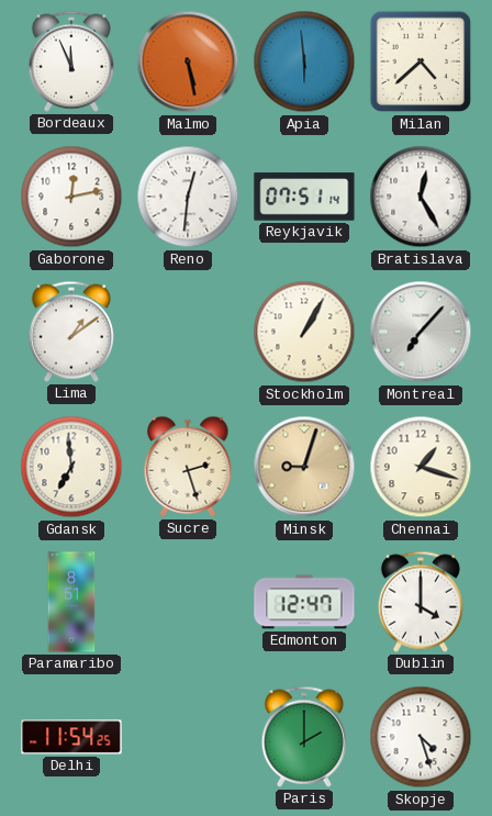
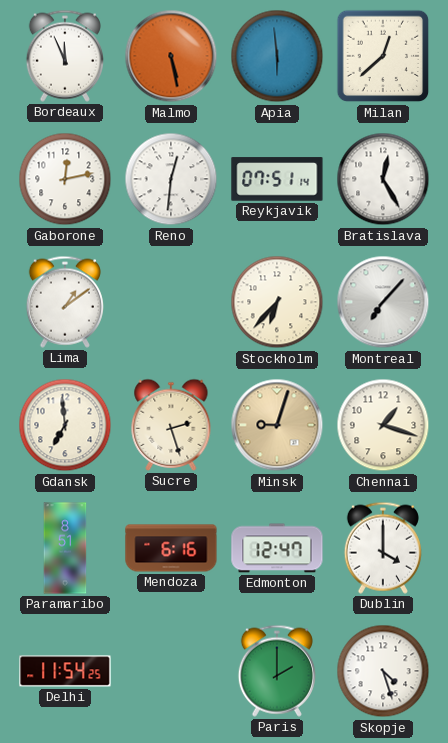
Milan: 4:38 -> 12:38 (383, 56)
Stockholm: 1:05 -> 6:37 (277, 302)
Mendoza: none -> 6:16 (171, 548)
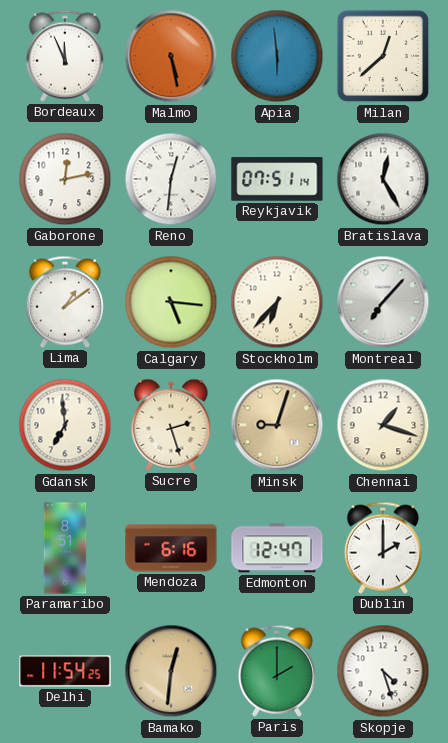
Calgary: none -> 5:16 (171, 302)
Dublin: 4:00 -> 2:00 (383, 548)
Bamako: none -> 12:31 (171, 671)
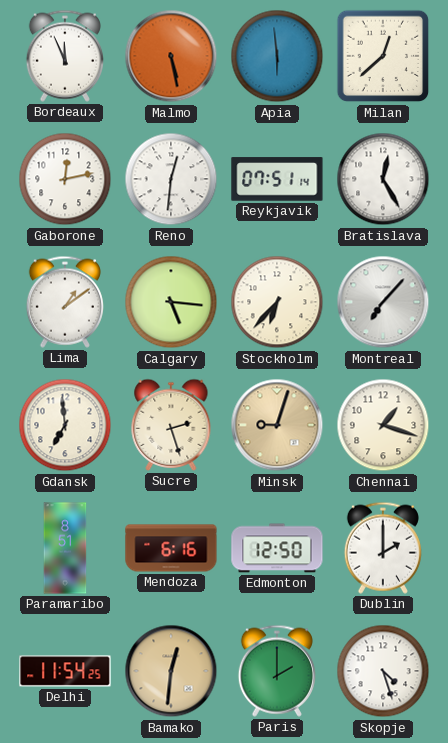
Edmonton: 12:47 -> 12:50 (277, 548)
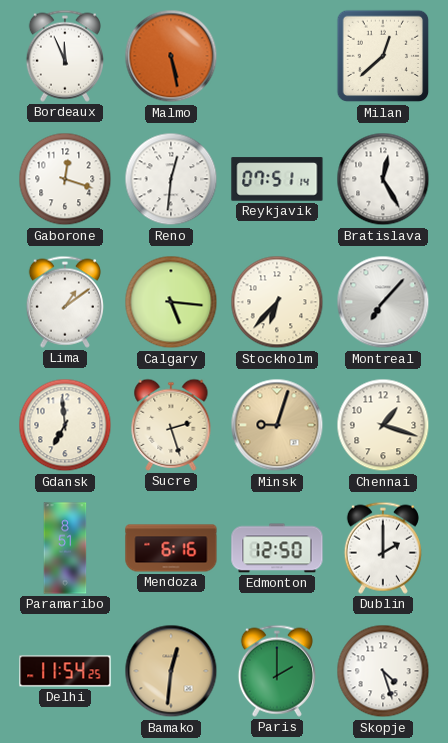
Apia: 5:59 -> none (277, 56)
Gaborone: 12:13 -> 12:18 (65, 179)
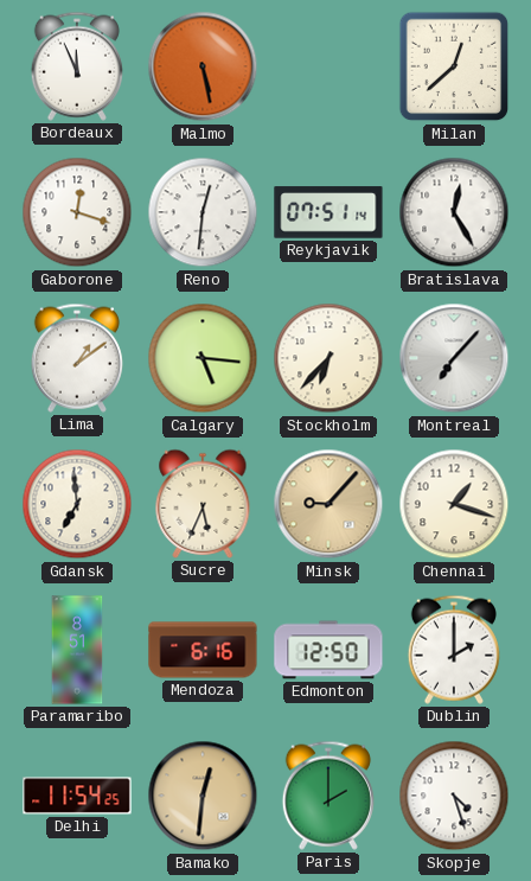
Sucre: 2:27 -> 5:34 (203, 504)
Minsk: 9:03 -> 9:07 (328, 504)
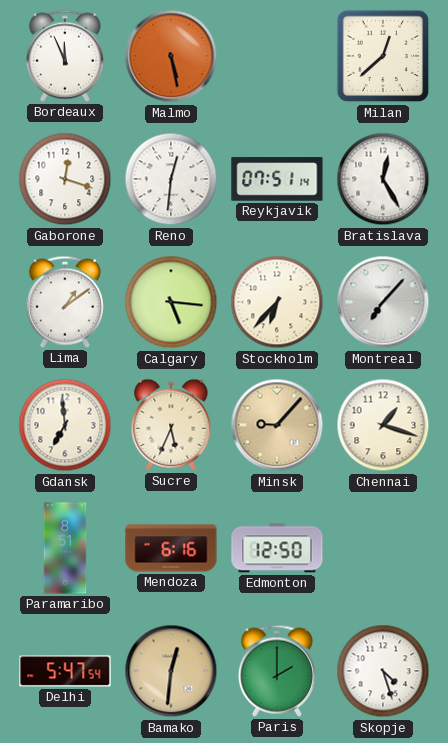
Dublin: 2:00 -> none (454, 650)
Delhi: 11:54 -> 5:47 (65, 671)
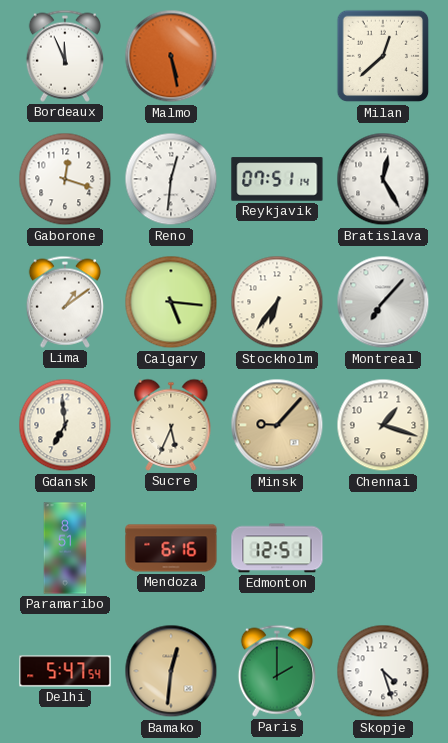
Stockholm: 6:37 -> 6:36 (277, 302)
Edmonton: 12:50 -> 12:51 (277, 548)
